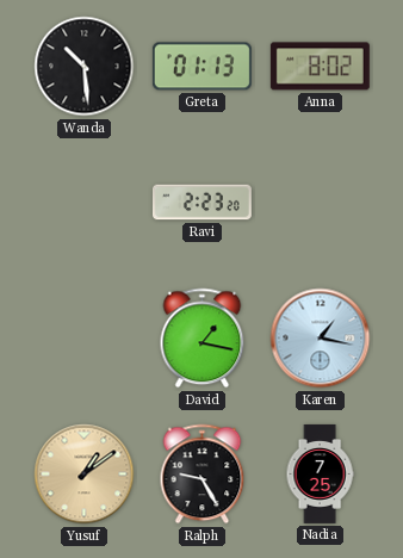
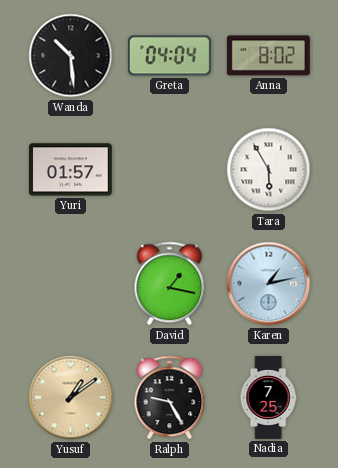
Greta: 01:13 -> 04:04 (169, 56)
Yuri: none -> 01:57 (70, 170)
Ravi: 2:23 -> none (201, 203)
Tara: none -> 5:55 (269, 170)
Karen: 1:17 -> 1:13 (269, 284)
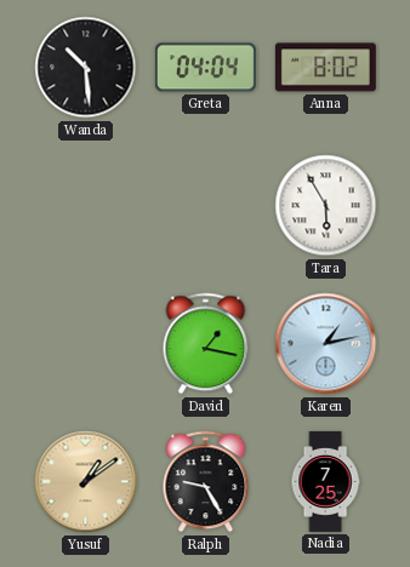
Yuri: 01:57 -> none (70, 170)
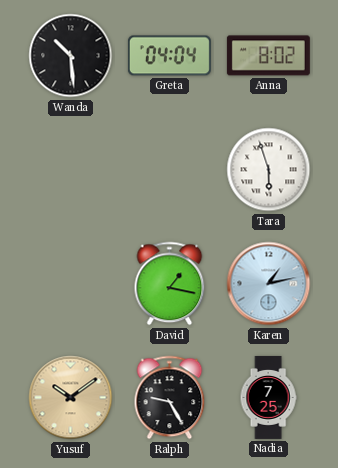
Tara: 5:55 -> 5:57 (269, 170)
Yusuf: 1:09 -> 10:09 (71, 398)
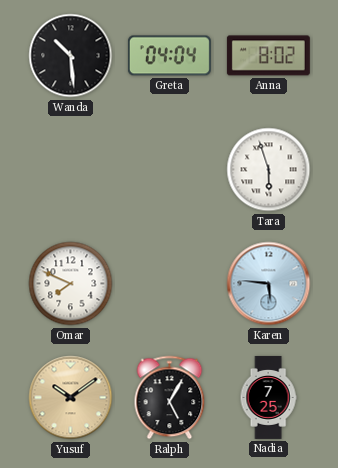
Omar: none -> 7:49 (71, 284)
David: 1:17 -> none (170, 284)
Karen: 1:13 -> 5:46 (269, 284)
Ralph: 9:25 -> 5:05 (170, 398)
